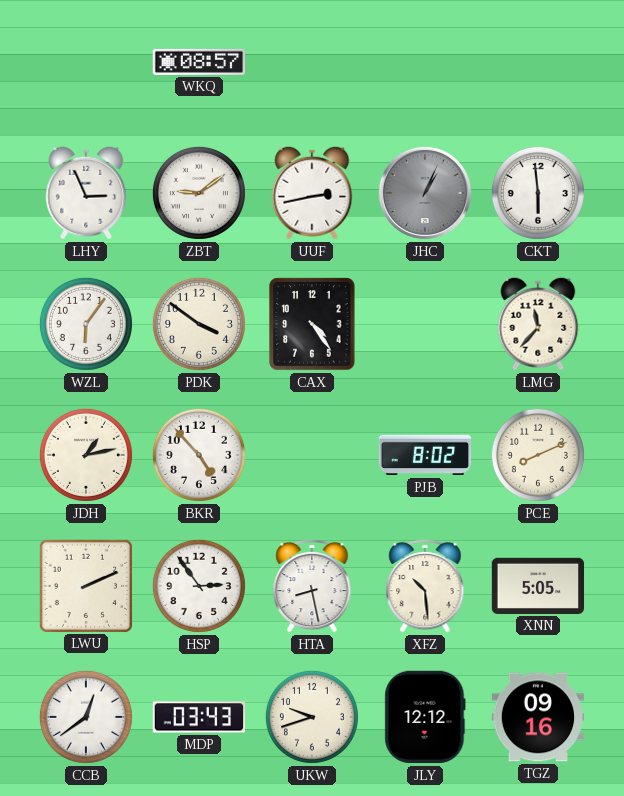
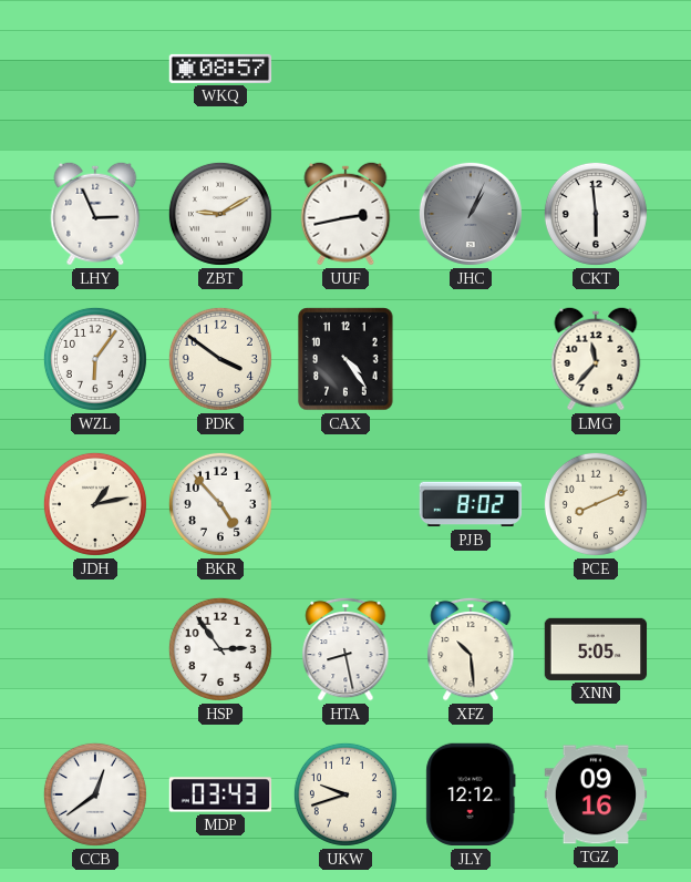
ZBT: 9:09 -> 9:10 (220, 214)
LWU: 2:11 -> none (85, 585)
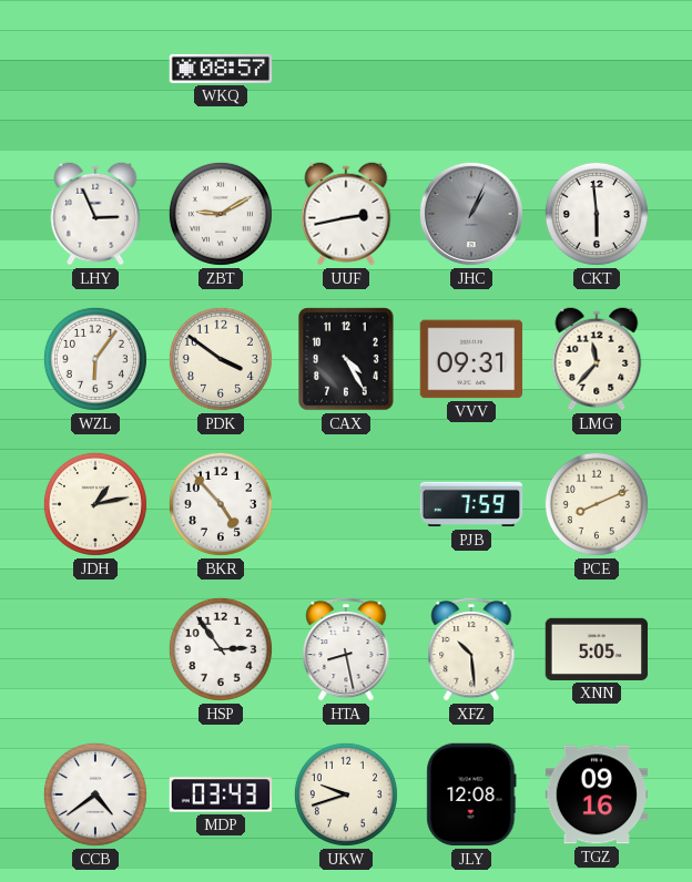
CAX: 4:24 -> 4:25 (346, 359)
VVV: none -> 09:31 (471, 359)
PJB: 8:02 -> 7:59 (471, 504)
CCB: 12:39 -> 4:39 (95, 794)
JLY: 12:12 -> 12:08 (471, 794)
